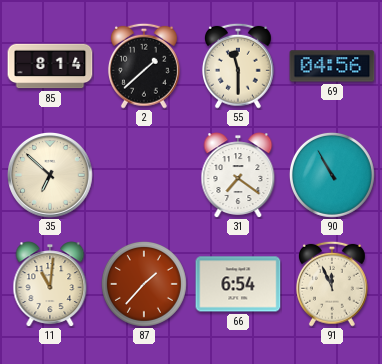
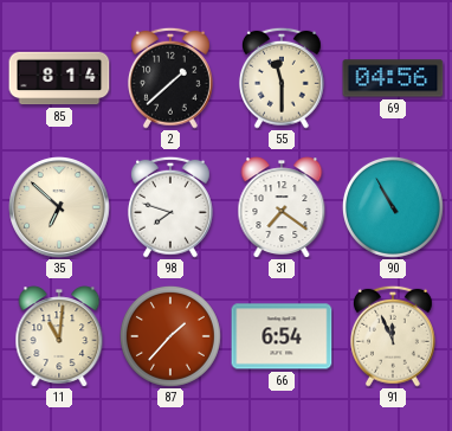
98: none -> 7:48 (170, 207)
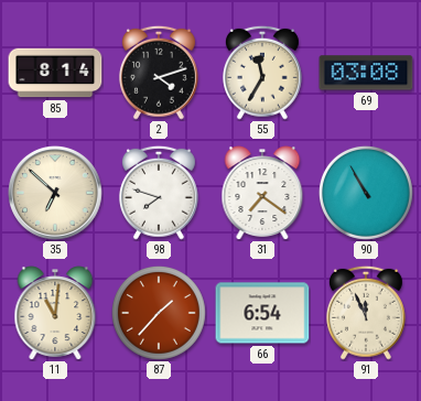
2: 1:38 -> 4:12 (159, 73)
55: 11:30 -> 11:35 (262, 73)
69: 04:56 -> 03:08 (366, 73)
